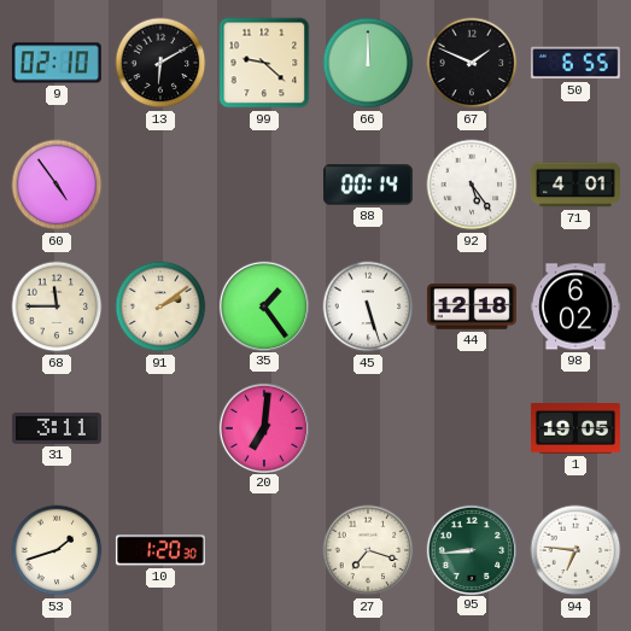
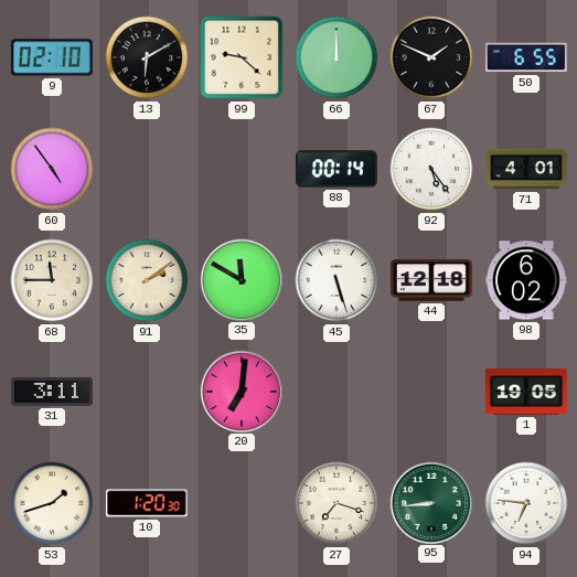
35: 1:24 -> 11:50 (241, 279)
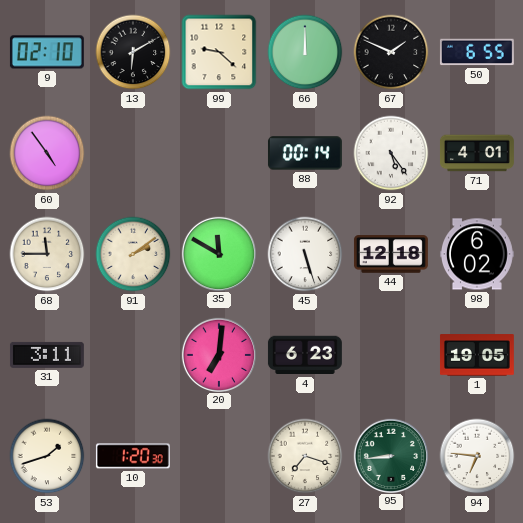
4: none -> 6:23 (305, 355)
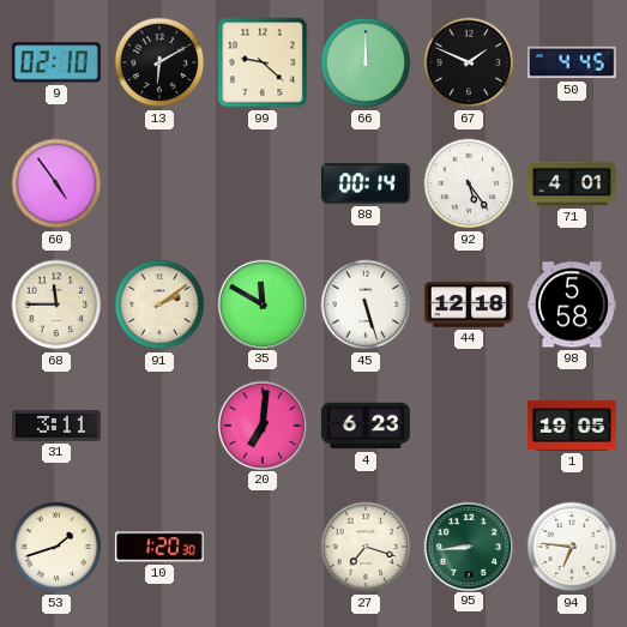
50: 6:55 -> 4:45 (572, 62)
98: 6:02 -> 5:58 (572, 305)
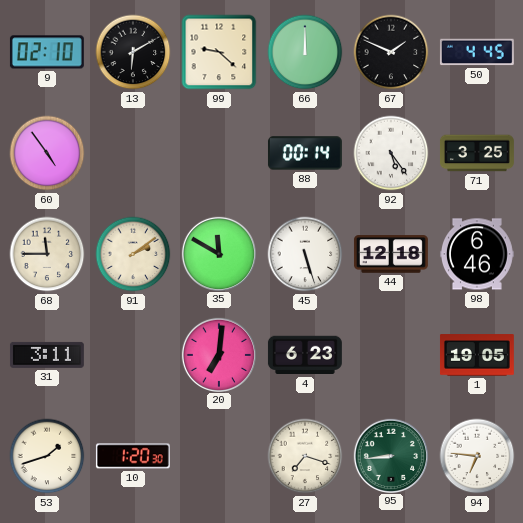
71: 4:01 -> 3:25 (477, 153)
98: 5:58 -> 6:46 (477, 254)
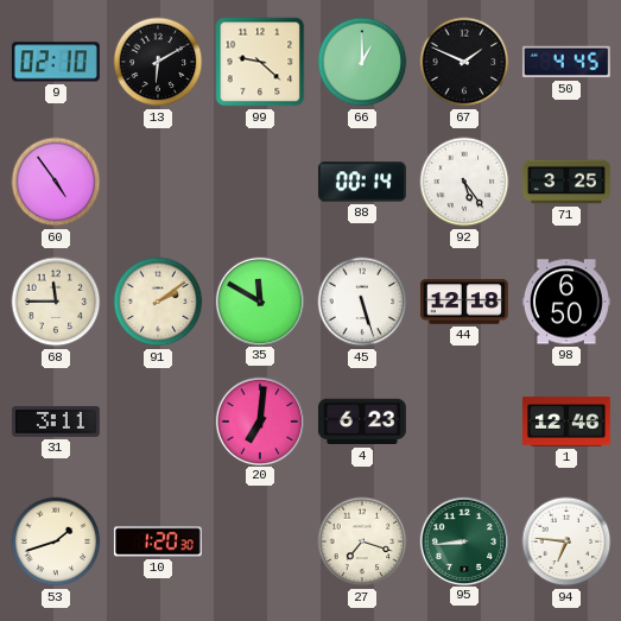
66: 12:00 -> 1:00 (362, 62)
98: 6:46 -> 6:50 (566, 302)
1: 19:05 -> 12:46 (566, 422)
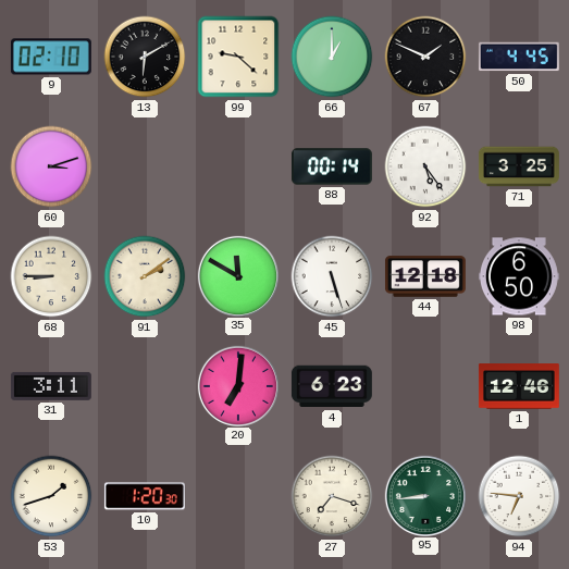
60: 4:54 -> 3:12 (51, 166)
68: 11:45 -> 8:45 (51, 276)
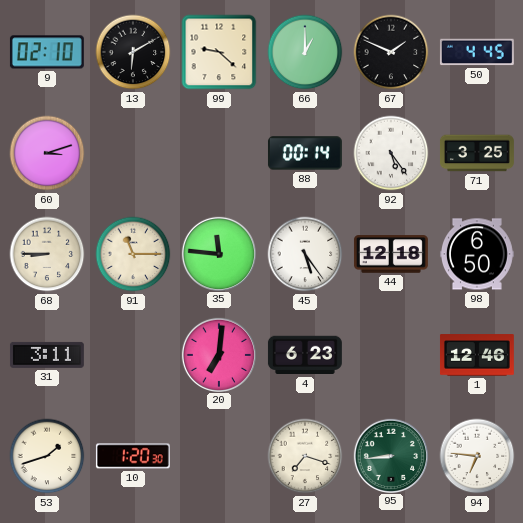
91: 2:09 -> 11:15 (133, 254)
35: 11:50 -> 11:46 (218, 253)
45: 5:27 -> 5:24 (305, 254)
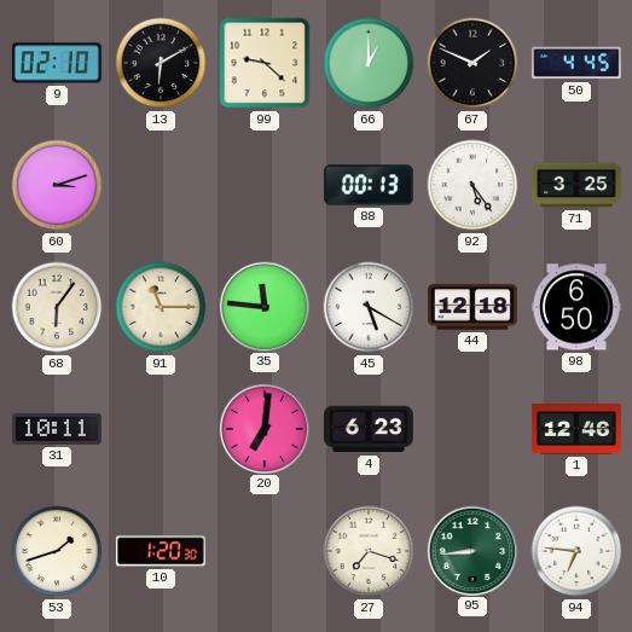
88: 00:14 -> 00:13 (369, 185)
68: 8:45 -> 6:06 (57, 307)
45: 5:24 -> 5:20 (369, 307)
31: 3:11 -> 10:11 (57, 429)
